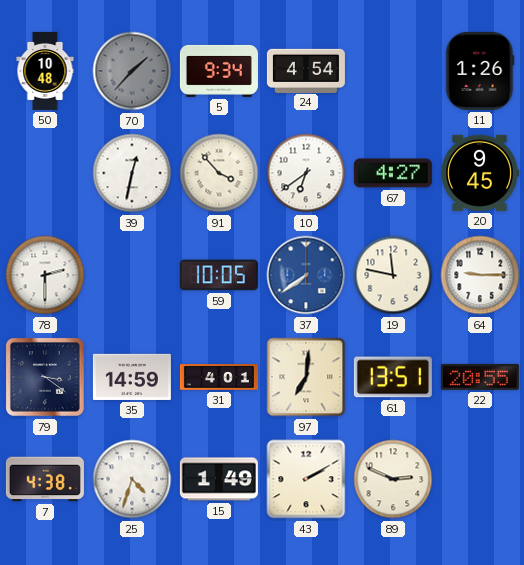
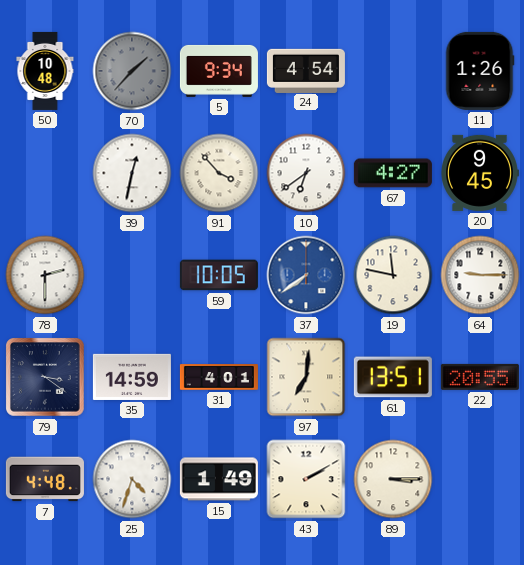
7: 4:38 -> 4:48 (45, 479)
89: 2:49 -> 3:15 (393, 479)
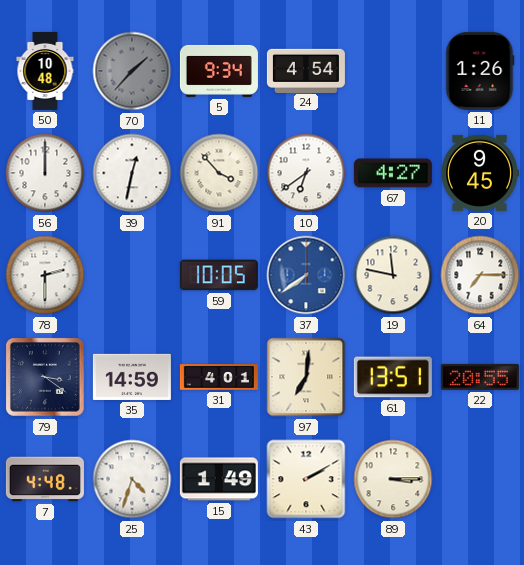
56: none -> 12:00 (45, 173)
64: 9:15 -> 7:15 (480, 275)
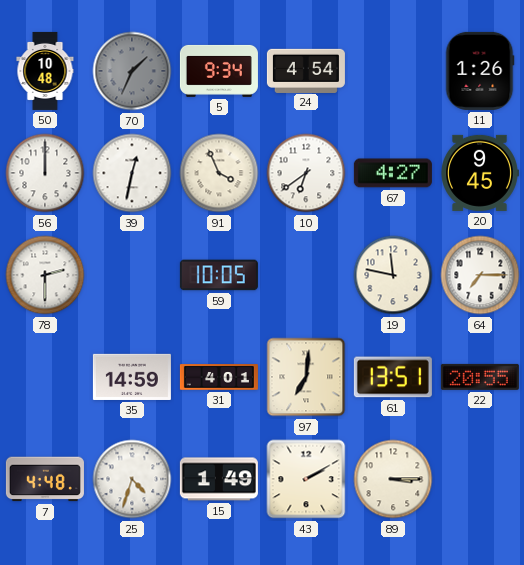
70: 1:37 -> 1:34 (132, 71)
91: 3:53 -> 3:56 (219, 173)
37: 7:39 -> none (306, 275)
79: 3:21 -> none (45, 377)
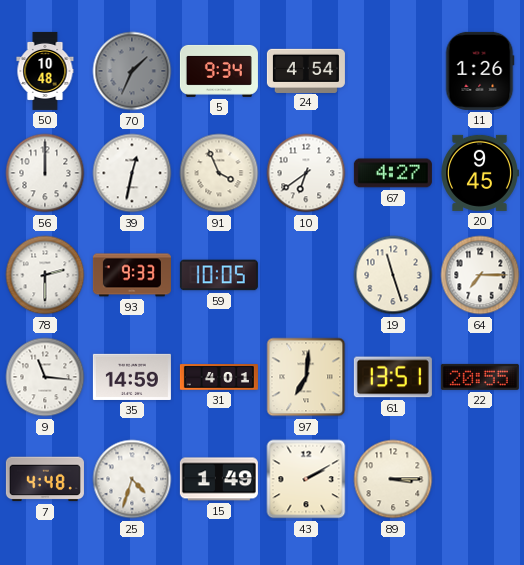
93: none -> 9:33 (132, 275)
19: 11:47 -> 11:27 (393, 275)
9: none -> 11:16 (45, 377)
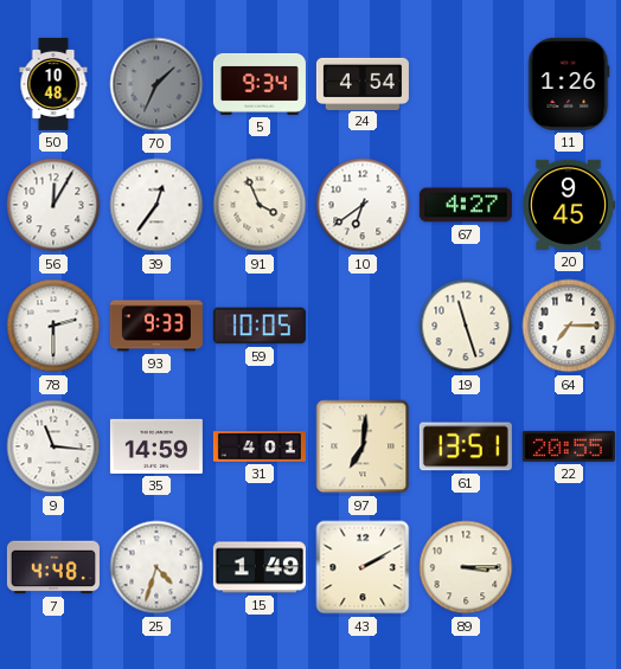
56: 12:00 -> 12:05 (53, 205)
39: 12:32 -> 12:36 (156, 205)
